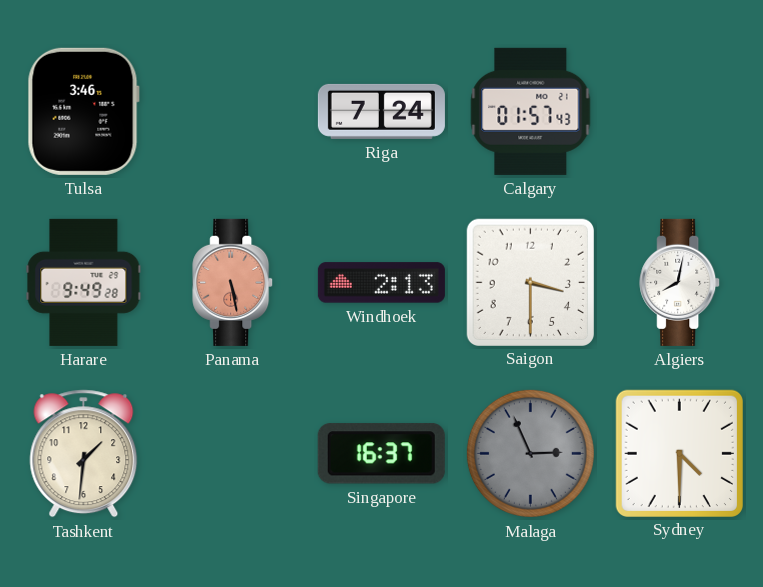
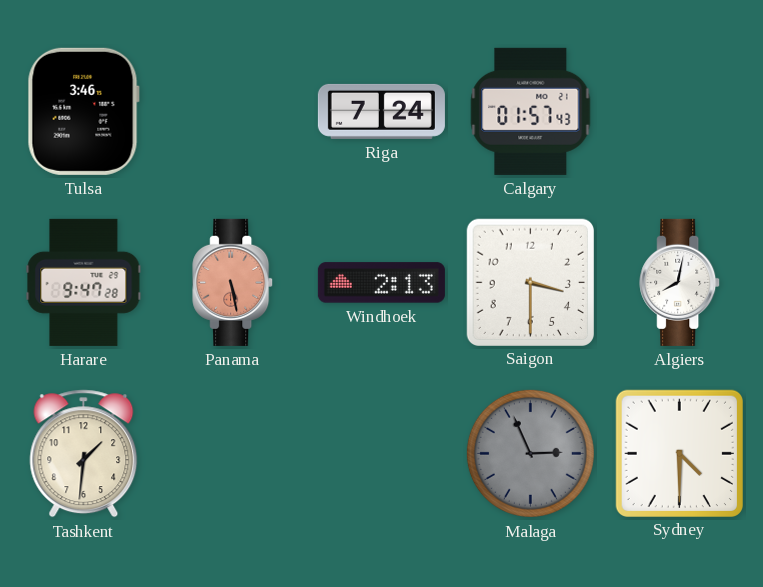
Harare: 9:49 -> 9:47 (84, 282)
Singapore: 16:37 -> none (381, 454)
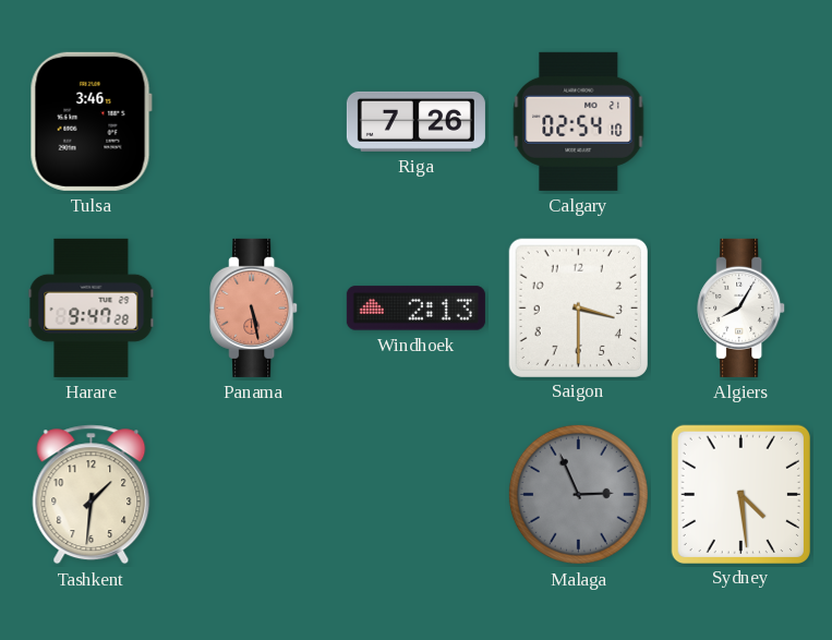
Riga: 7:24 -> 7:26 (415, 121)
Calgary: 01:57 -> 02:54 (579, 121)
Algiers: 8:02 -> 8:05 (741, 307)
Sydney: 4:30 -> 4:29 (740, 494)
